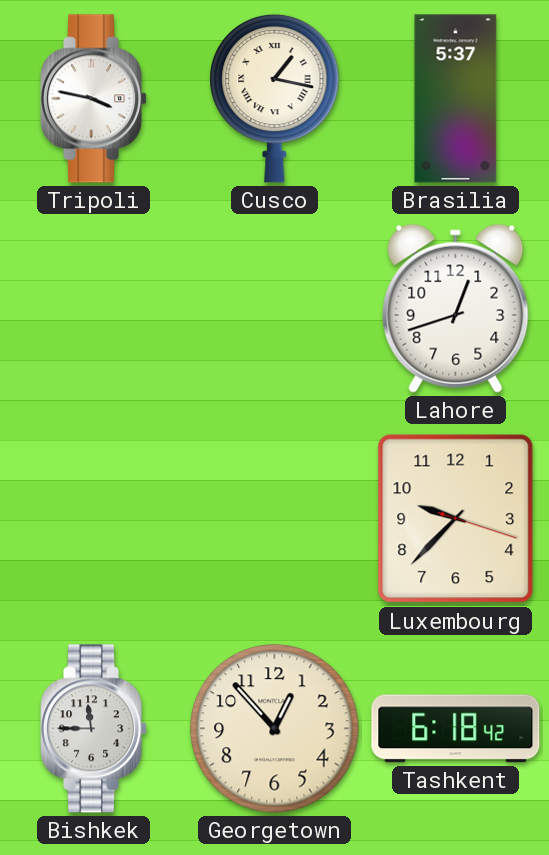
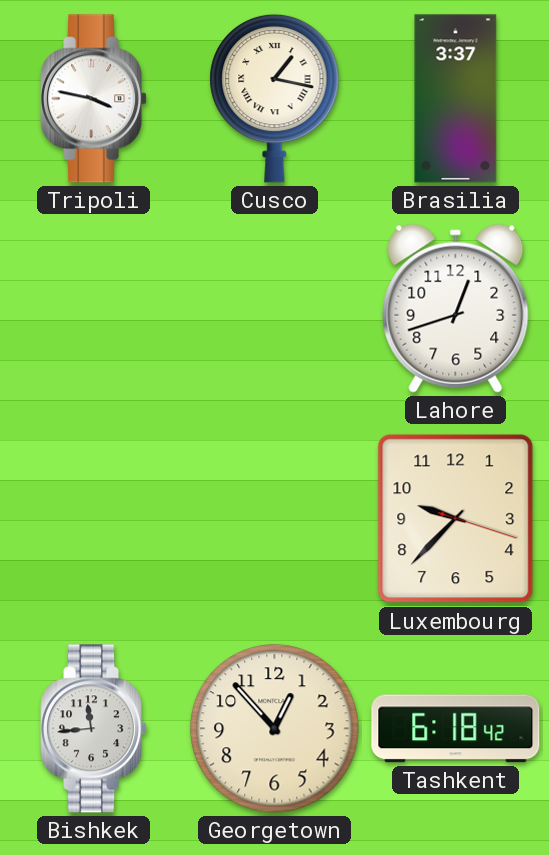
Brasilia: 5:37 -> 3:37 (456, 99)
Bishkek: 11:45 -> 11:44 (94, 729)
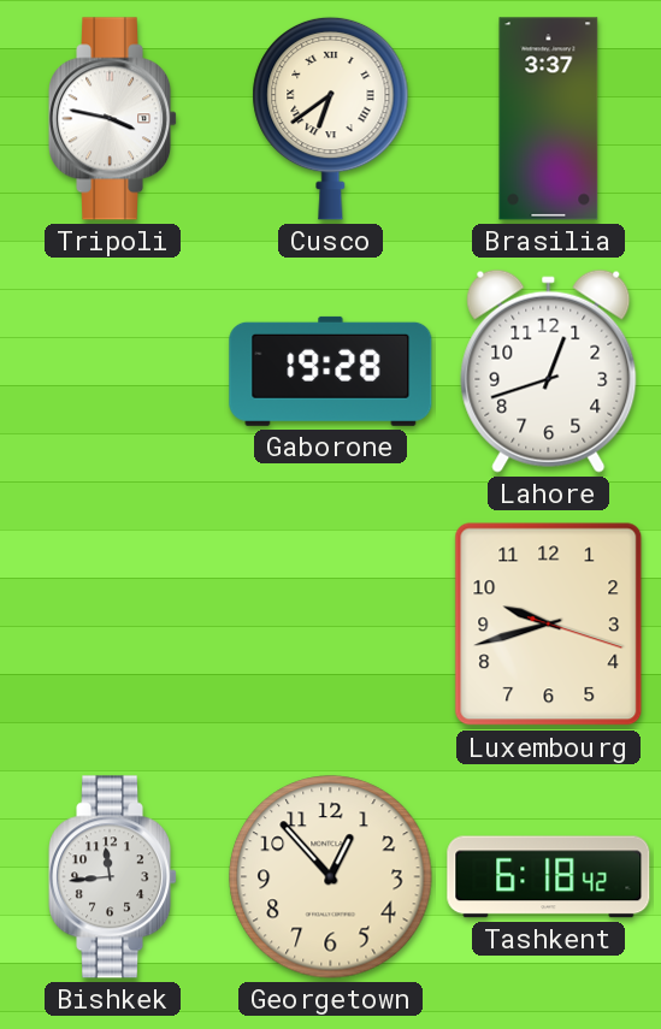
Cusco: 1:17 -> 6:39 (331, 118)
Gaborone: none -> 19:28 (331, 371)
Luxembourg: 9:37 -> 9:42 (549, 625)
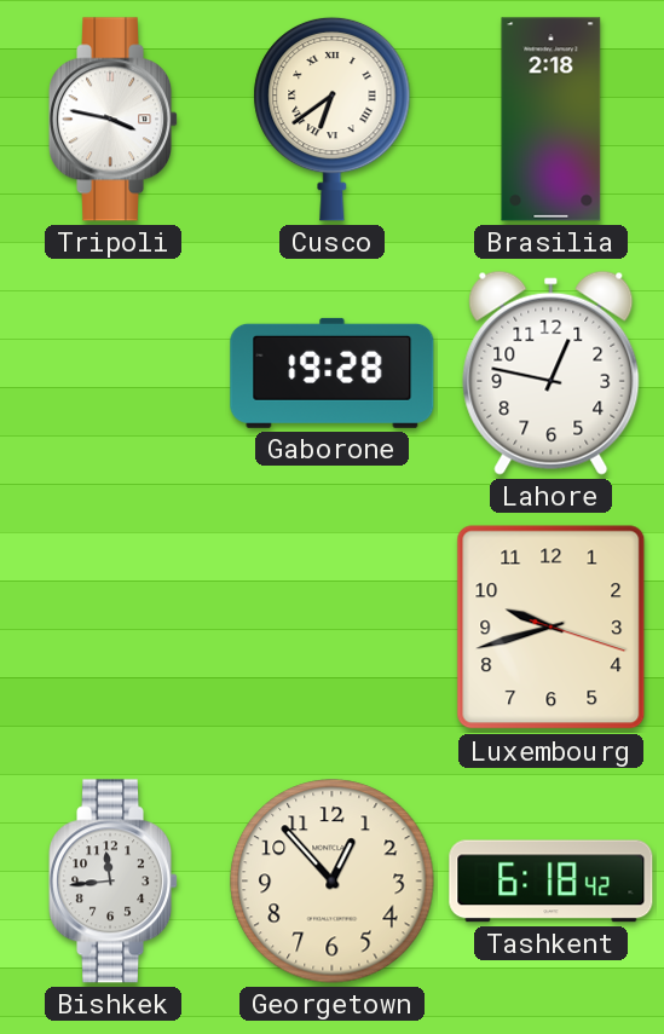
Brasilia: 3:37 -> 2:18 (552, 120)
Lahore: 12:42 -> 12:47 (552, 372)
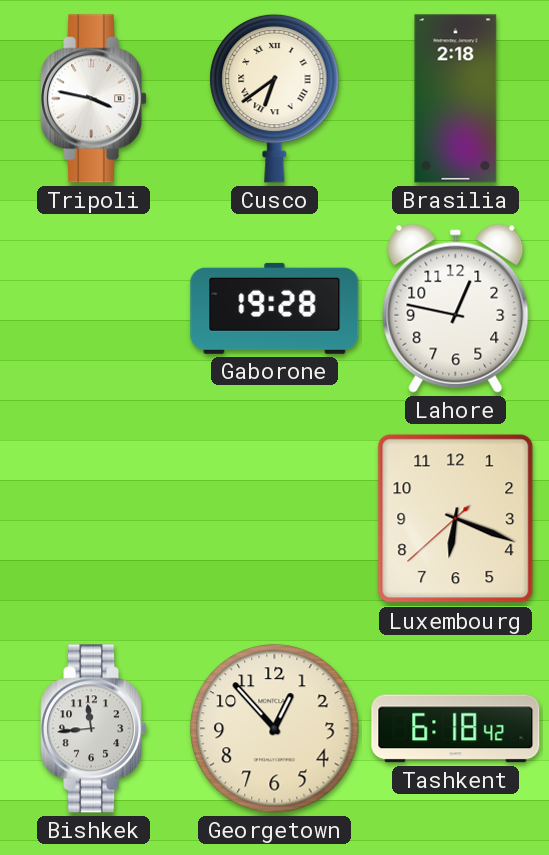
Luxembourg: 9:42 -> 6:18 (456, 519)
